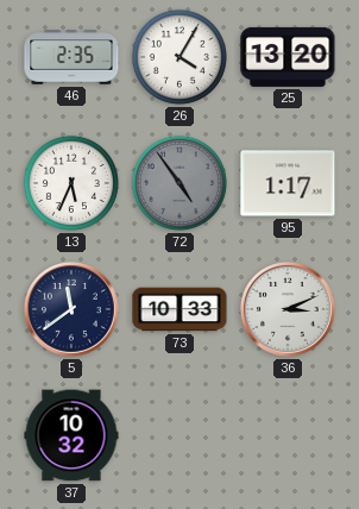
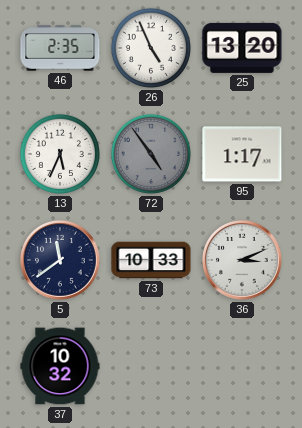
26: 4:05 -> 4:56 (151, 48)
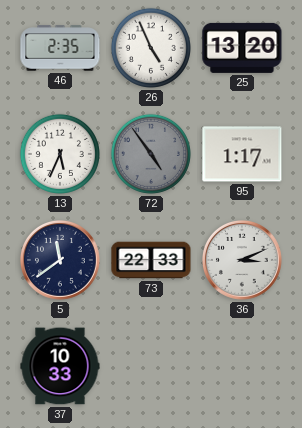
73: 10:33 -> 22:33 (151, 260)
37: 10:32 -> 10:33 (60, 366)
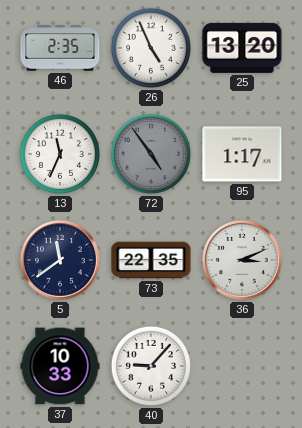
13: 5:34 -> 11:34 (60, 154)
73: 22:33 -> 22:35 (151, 260)
40: none -> 9:07 (151, 366)
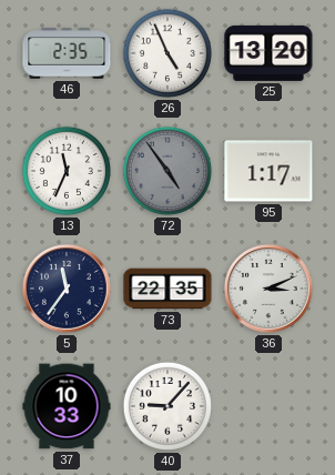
5: 11:39 -> 11:36 (67, 289)
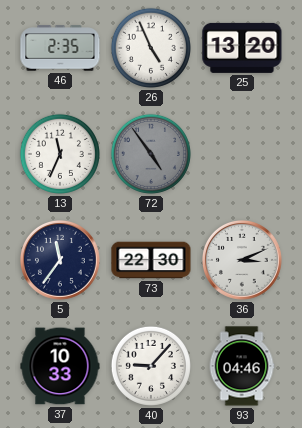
95: 1:17 -> none (268, 171)
73: 22:35 -> 22:30 (151, 260)
93: none -> 04:46 (242, 366)
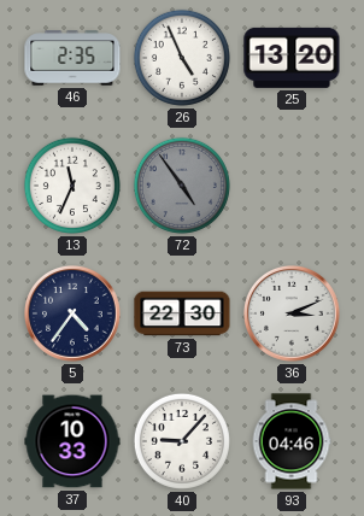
5: 11:36 -> 4:36 (72, 313)
